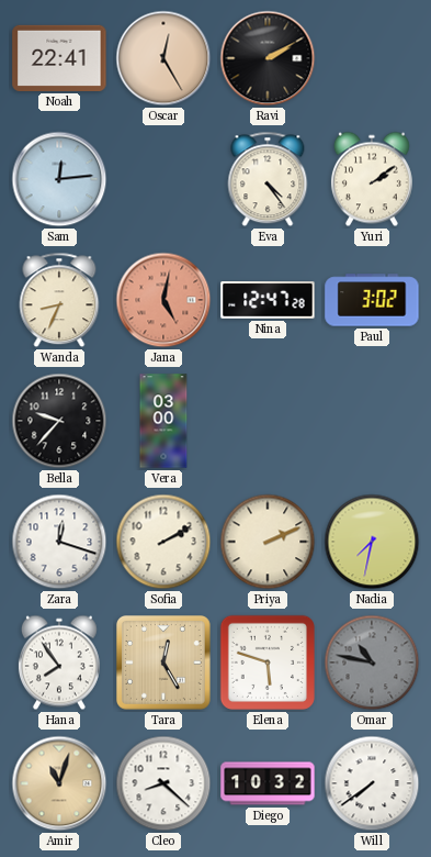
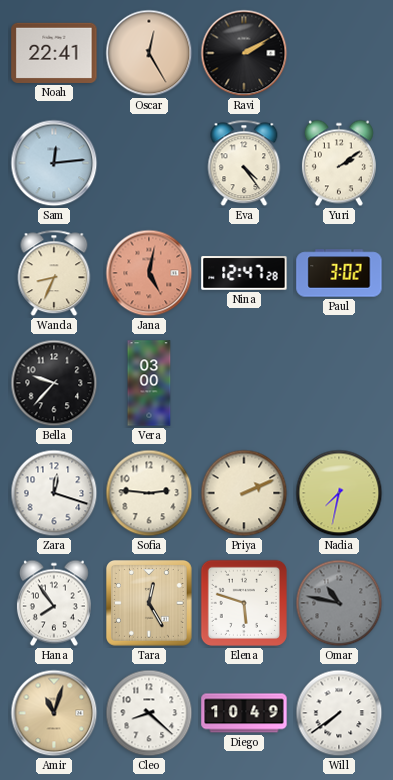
Sofia: 2:10 -> 2:46 (149, 493)
Diego: 10:32 -> 10:49 (244, 713)
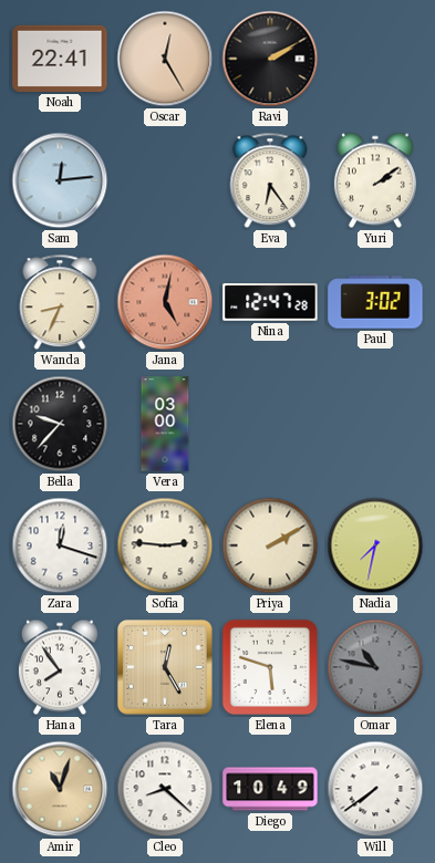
Eva: 4:24 -> 6:24 (270, 180)
Priya: 2:11 -> 2:10 (270, 545)
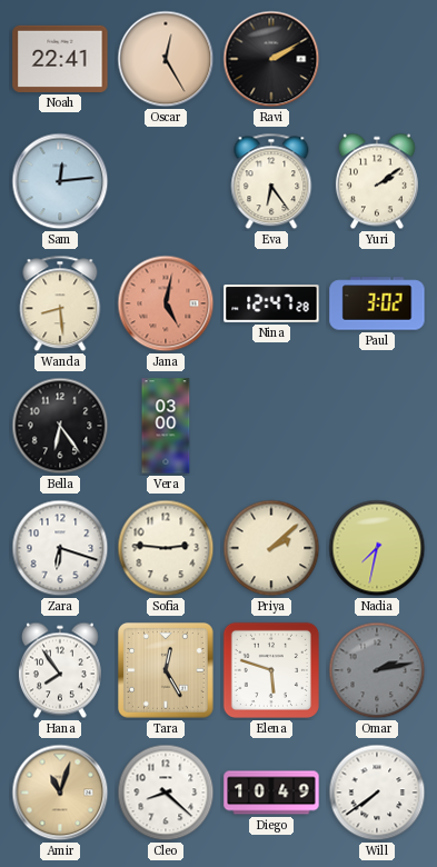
Wanda: 8:34 -> 8:29 (60, 303)
Bella: 9:37 -> 6:24 (60, 426)
Zara: 12:18 -> 6:18 (60, 548)
Priya: 2:10 -> 2:08 (271, 548)
Omar: 10:47 -> 2:13 (377, 670)
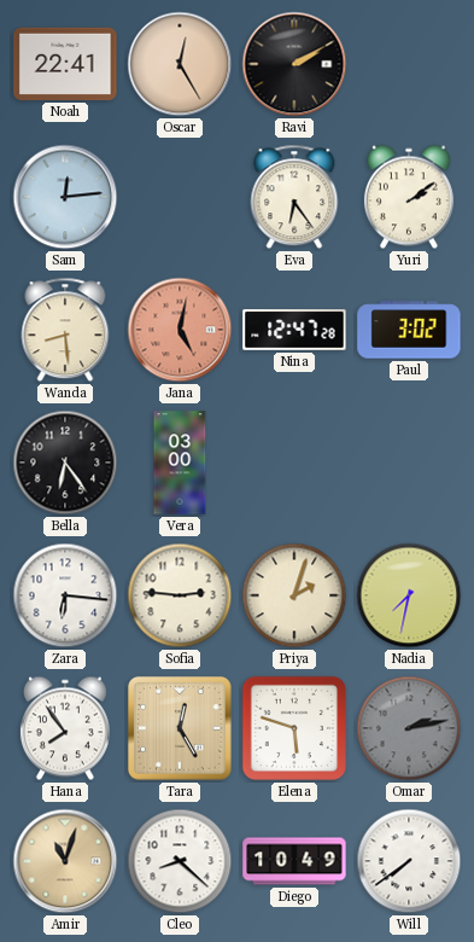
Zara: 6:18 -> 6:16 (65, 595)
Priya: 2:08 -> 2:03 (294, 595)
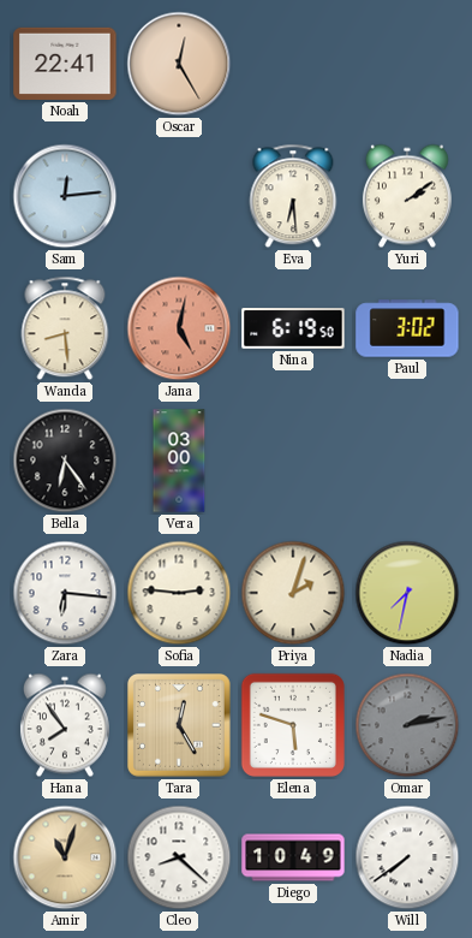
Ravi: 2:10 -> none (294, 64)
Eva: 6:24 -> 6:29 (293, 196)
Nina: 12:47 -> 6:19 (293, 328)
